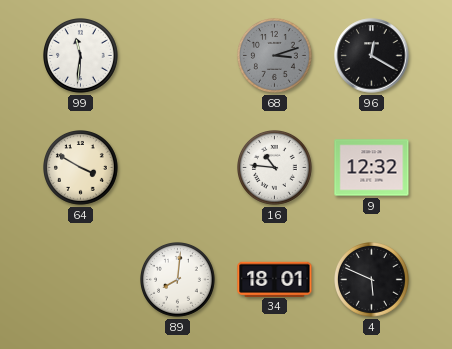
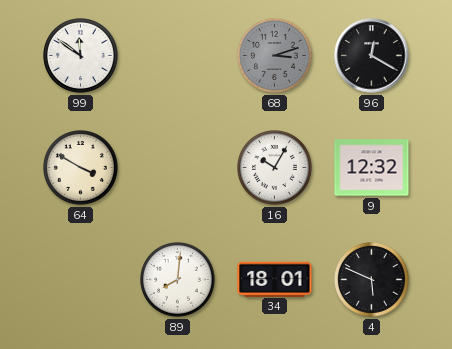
99: 11:31 -> 11:51 (81, 56)
16: 10:46 -> 10:05 (275, 168)
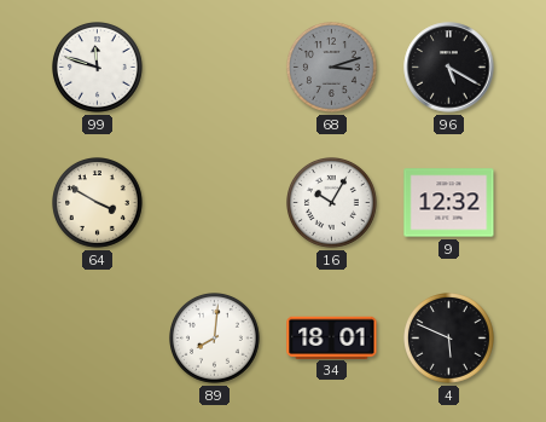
99: 11:51 -> 11:48 (98, 68)
96: 12:20 -> 5:20 (449, 68)
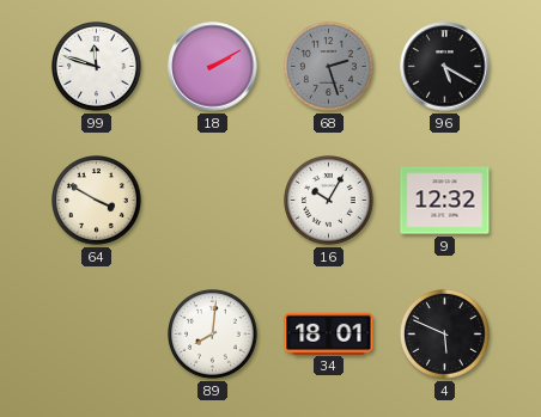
18: none -> 2:10 (213, 67)
68: 3:12 -> 2:27 (329, 67)
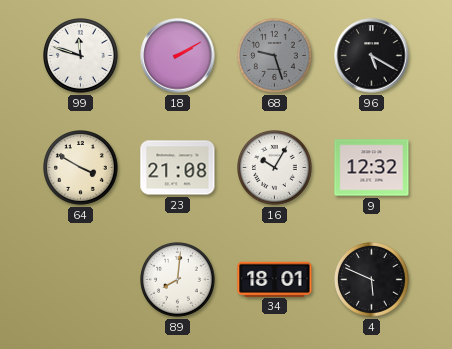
68: 2:27 -> 9:27 (275, 56)
23: none -> 21:08 (178, 168)
